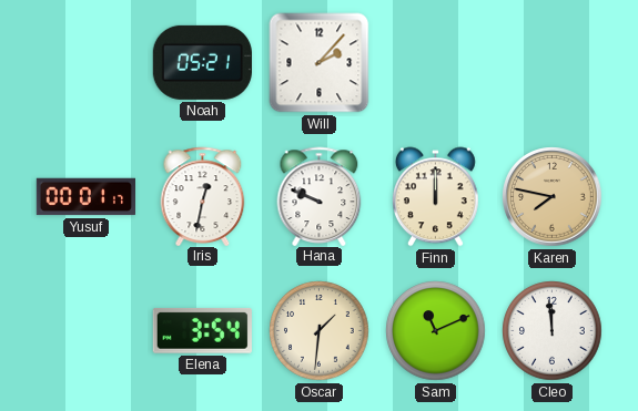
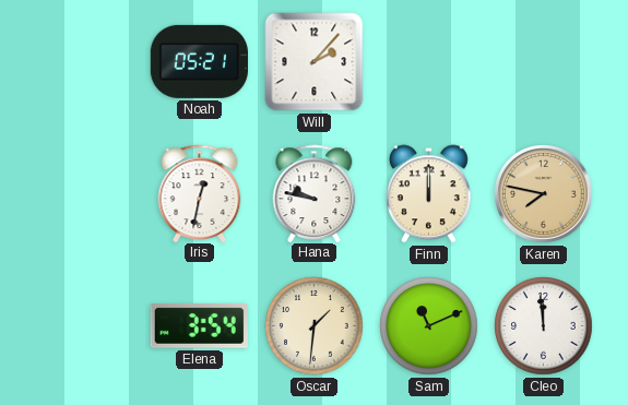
Yusuf: 00:01 -> none (85, 197)
Hana: 9:49 -> 9:47 (315, 193)
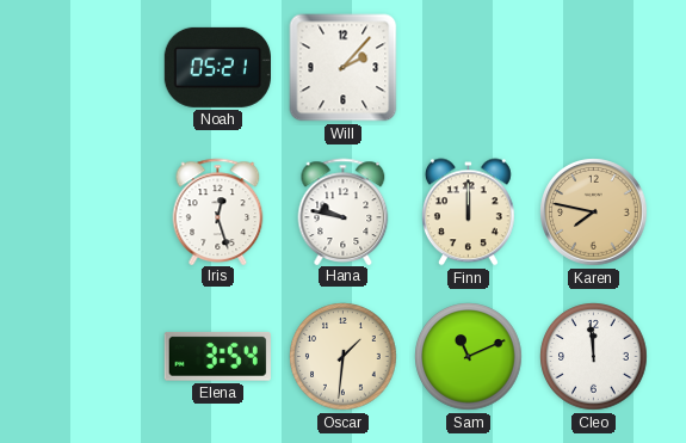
Iris: 12:32 -> 12:27 (218, 211)
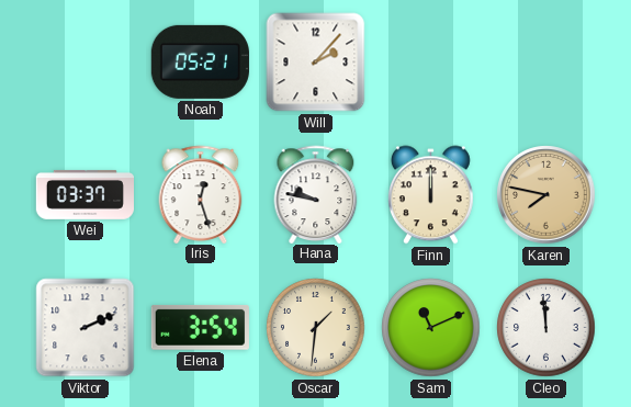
Wei: none -> 03:37 (84, 194)
Viktor: none -> 2:11 (86, 328)
